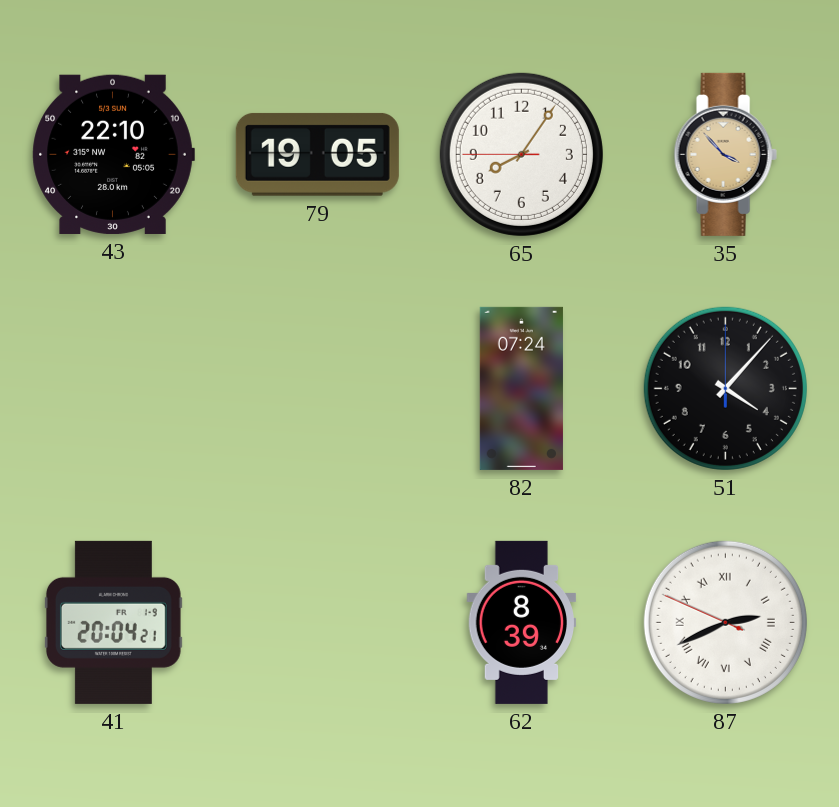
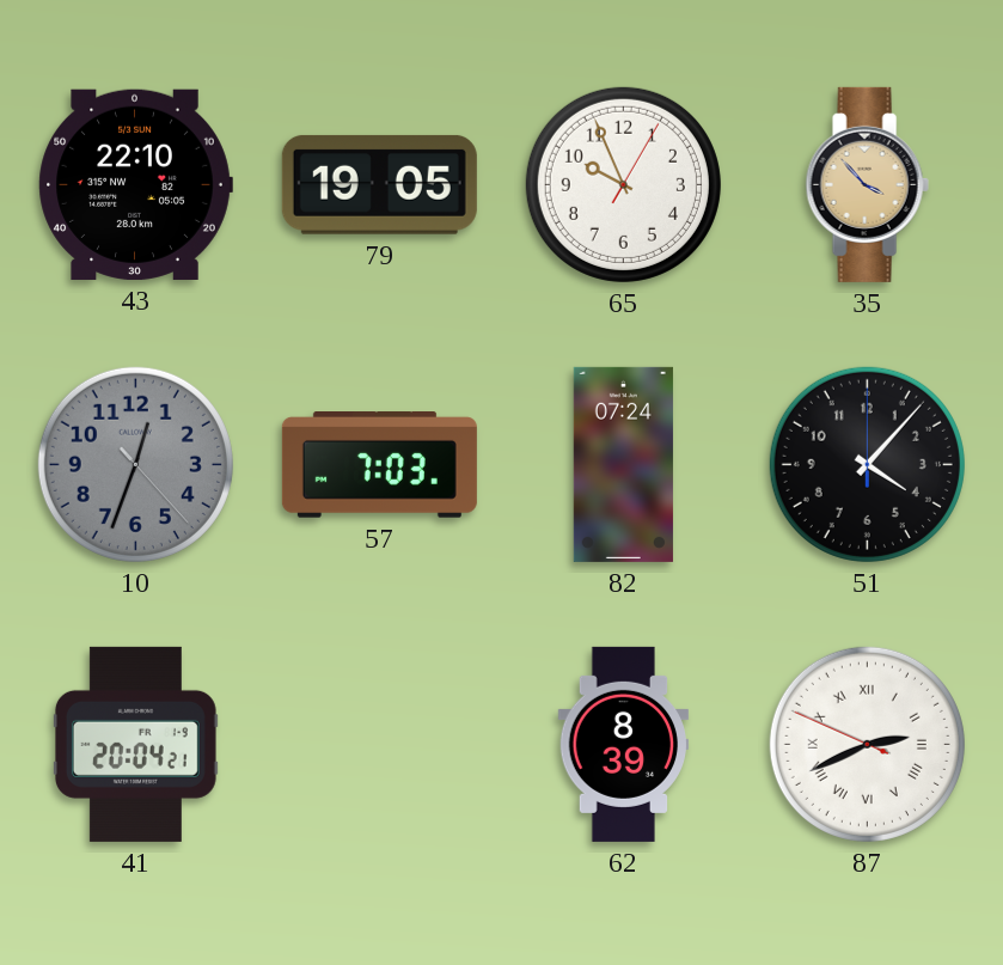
65: 8:05 -> 9:56 (623, 184)
10: none -> 12:33 (135, 464)
57: none -> 7:03 (379, 465)
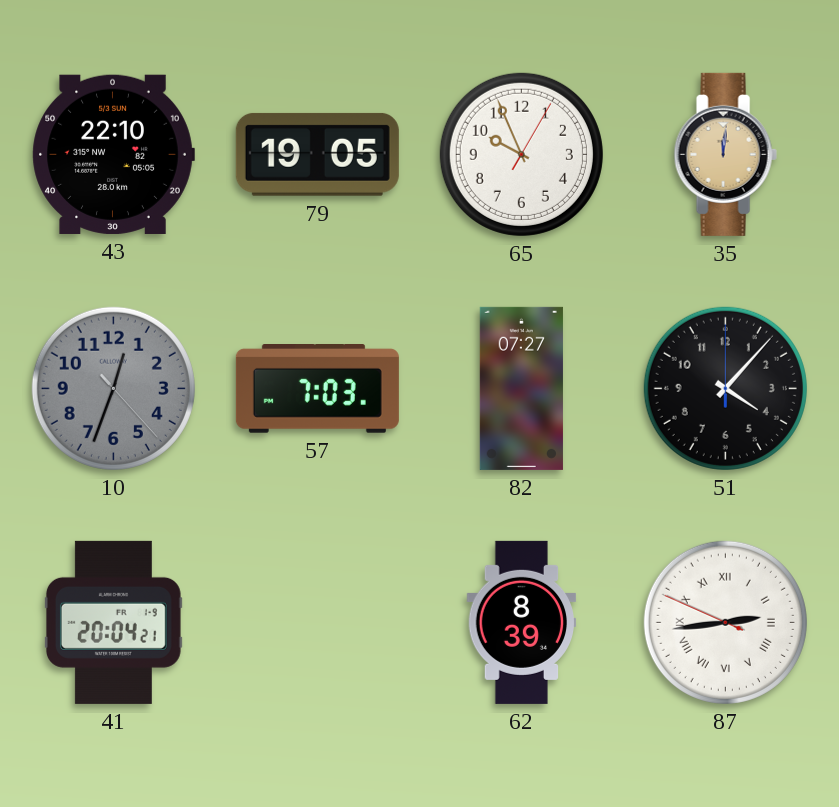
35: 3:53 -> 12:01 (725, 154)
82: 07:24 -> 07:27 (521, 388)
87: 2:40 -> 2:43 (725, 622)
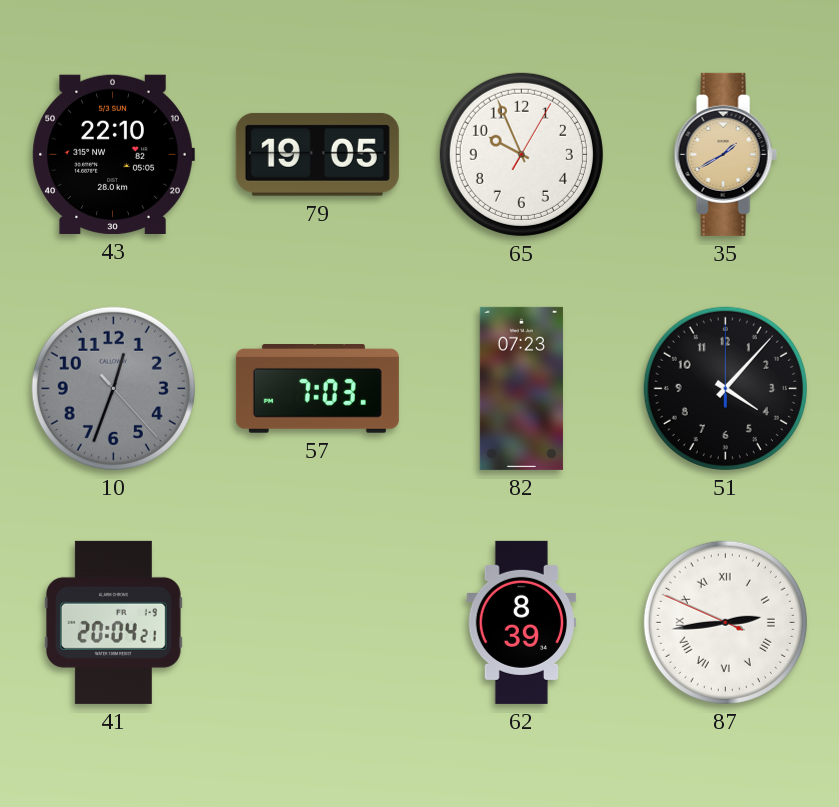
35: 12:01 -> 1:40 (725, 154)
82: 07:27 -> 07:23 (521, 388)
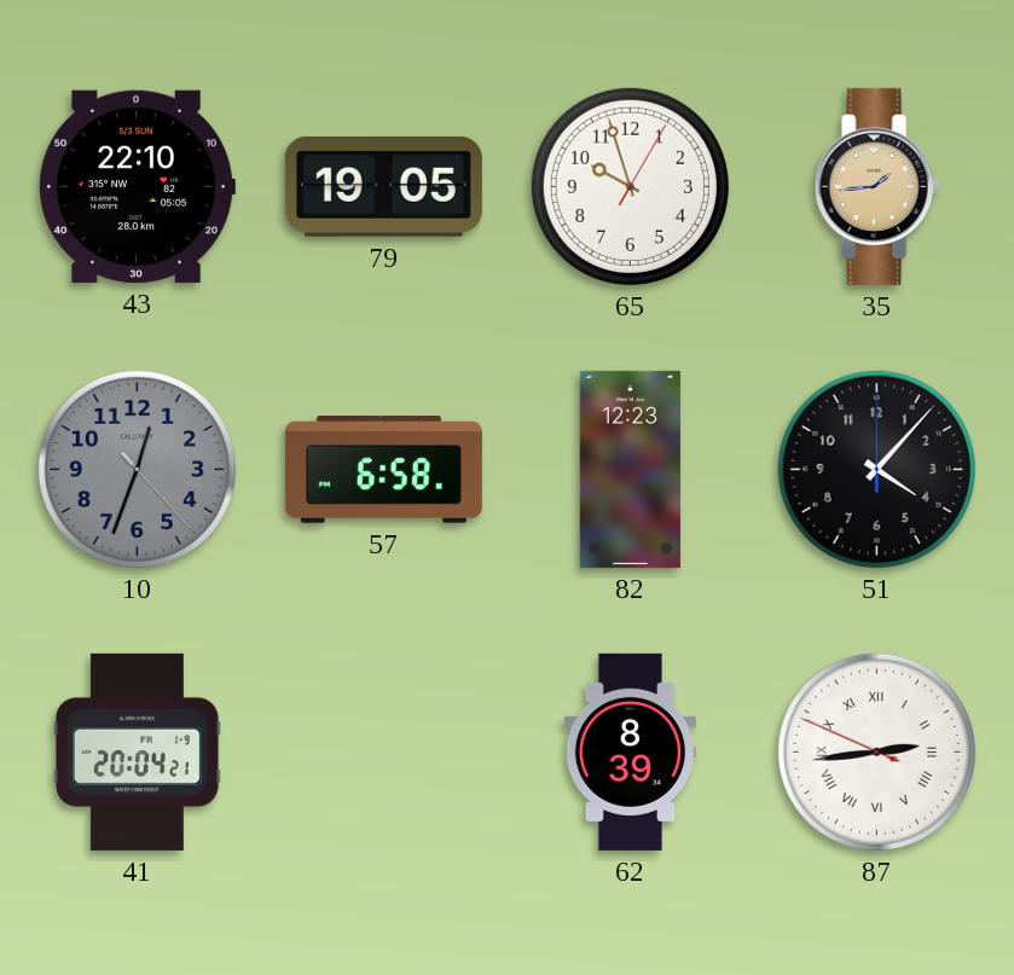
65: 9:56 -> 9:57 (630, 186)
35: 1:40 -> 1:44 (876, 186)
57: 7:03 -> 6:58 (383, 470)
82: 07:23 -> 12:23 (630, 469)
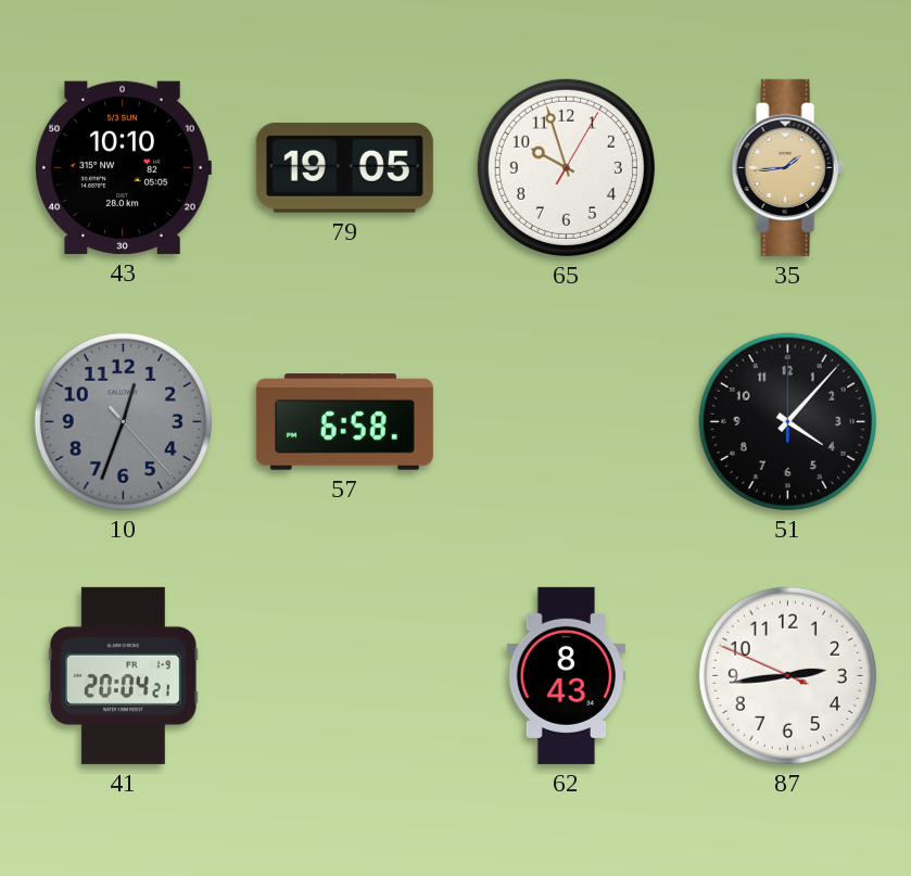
43: 22:10 -> 10:10 (123, 167)
82: 12:23 -> none (630, 469)
62: 8:39 -> 8:43 (567, 675)
87 numerals: Roman -> Arabic (787, 675)
